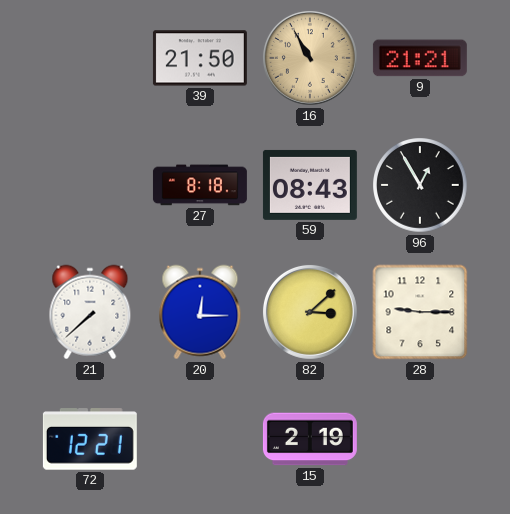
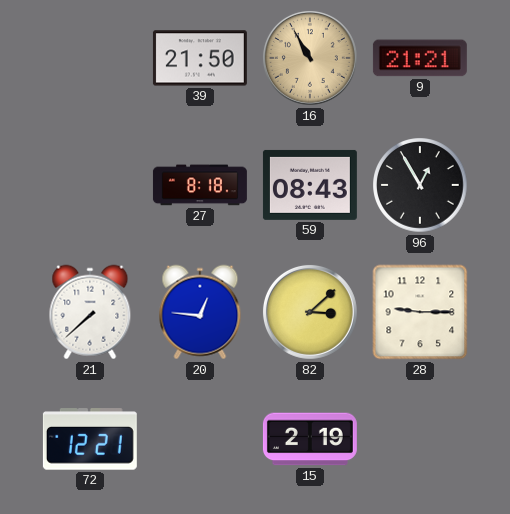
20: 12:15 -> 12:46 (200, 312)
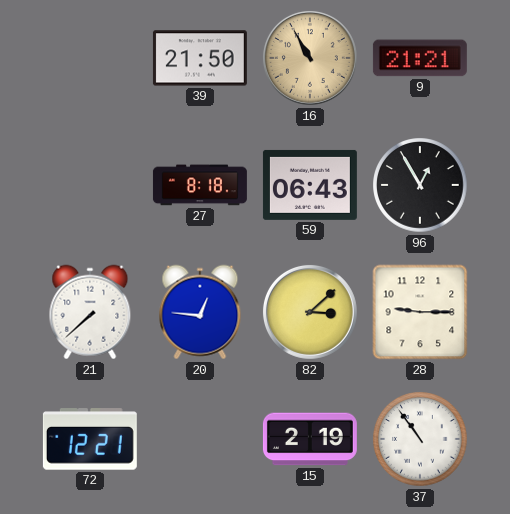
59: 08:43 -> 06:43 (310, 185)
37: none -> 10:54 (420, 439)
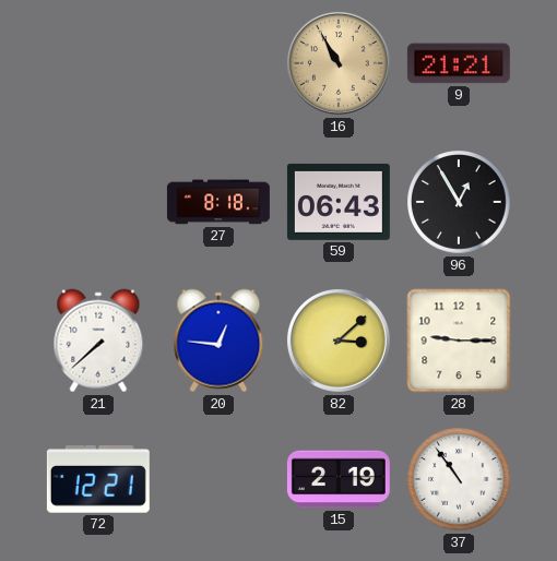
39: 21:50 -> none (200, 58)
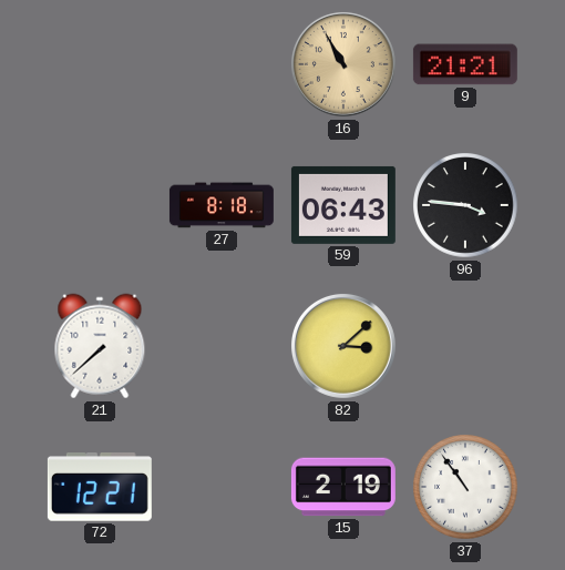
96: 12:55 -> 3:46 (465, 205)
20: 12:46 -> none (218, 341)
28: 9:15 -> none (459, 341)
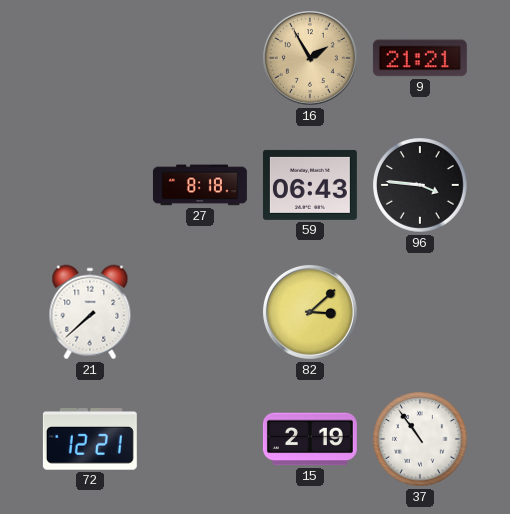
16: 10:55 -> 1:55 (310, 58)
